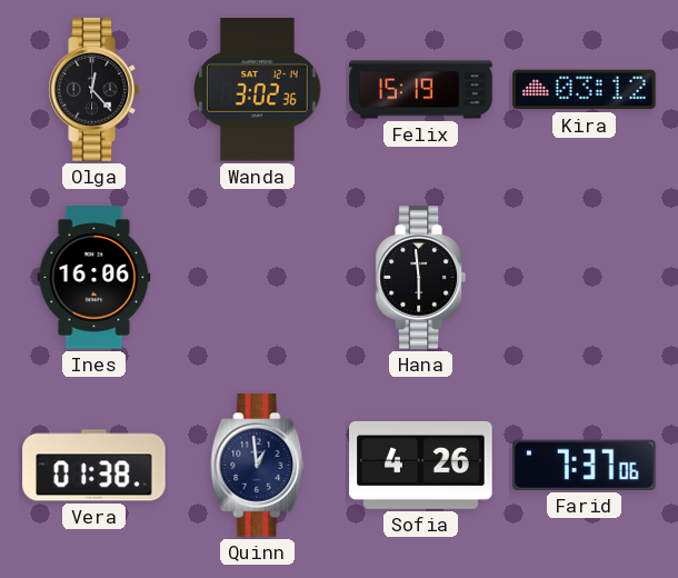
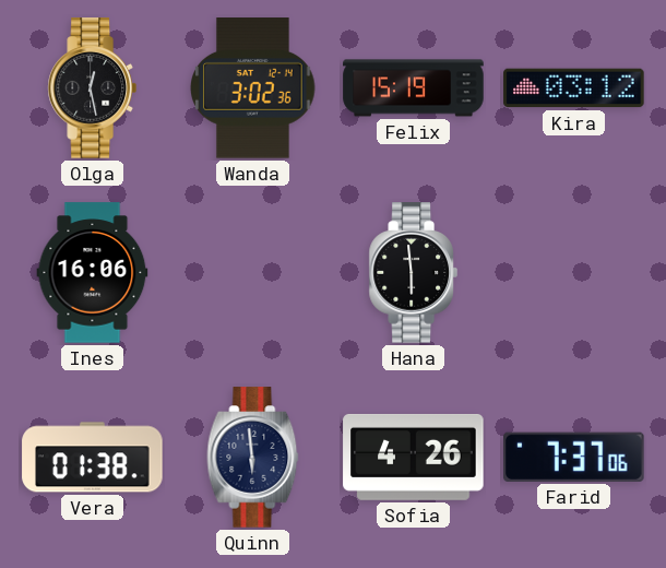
Olga: 12:23 -> 12:28 (92, 88)
Quinn: 12:59 -> 5:59 (253, 458)
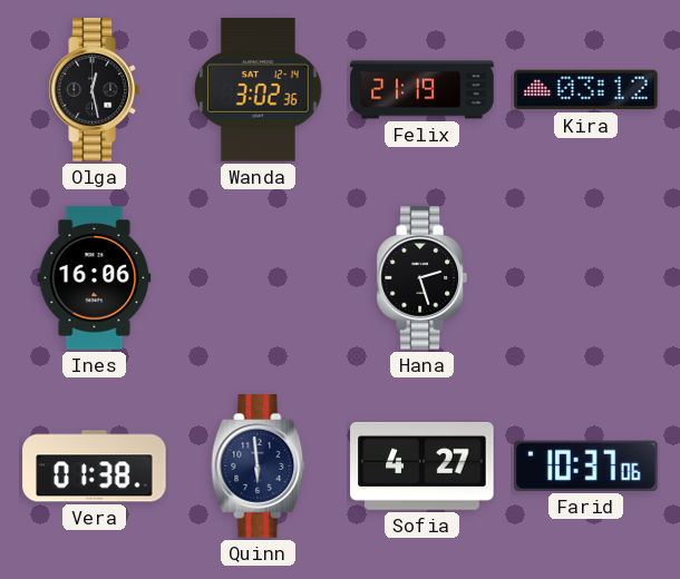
Felix: 15:19 -> 21:19 (422, 90)
Hana: 5:59 -> 2:27 (421, 278)
Sofia: 4:26 -> 4:27 (422, 465)
Farid: 7:37 -> 10:37 (586, 465)
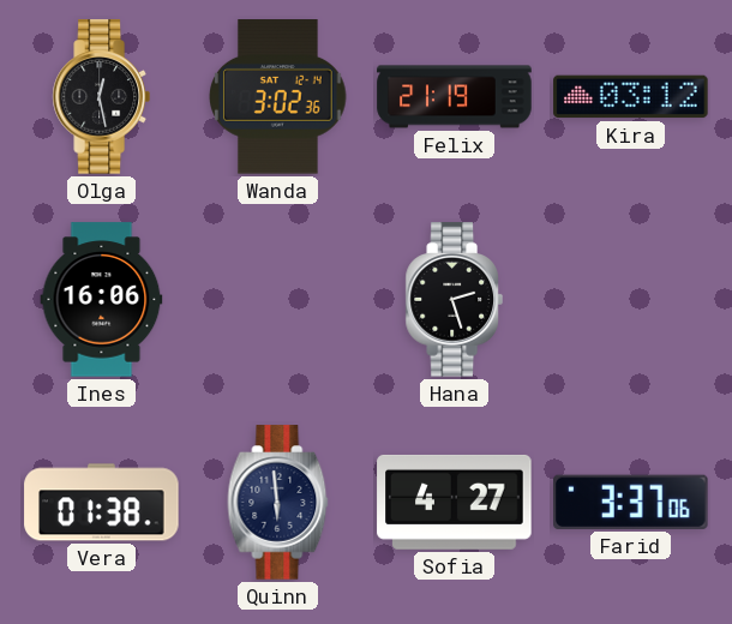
Farid: 10:37 -> 3:37 (631, 502)
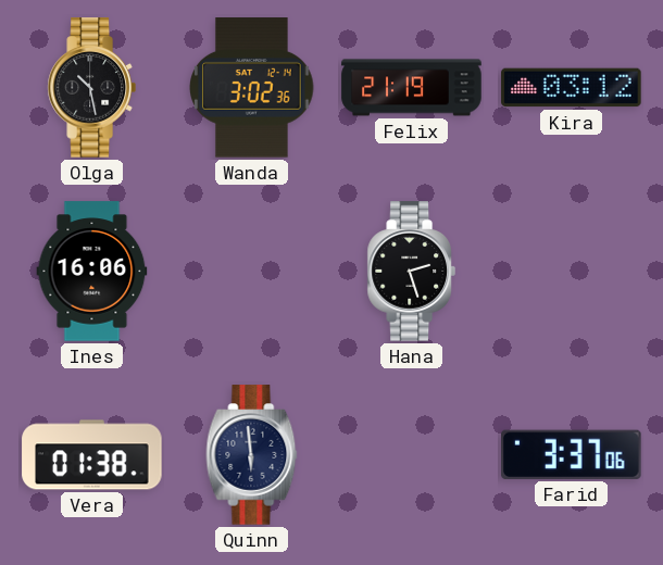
Olga: 12:28 -> 10:28 (91, 88)
Sofia: 4:27 -> none (455, 502)
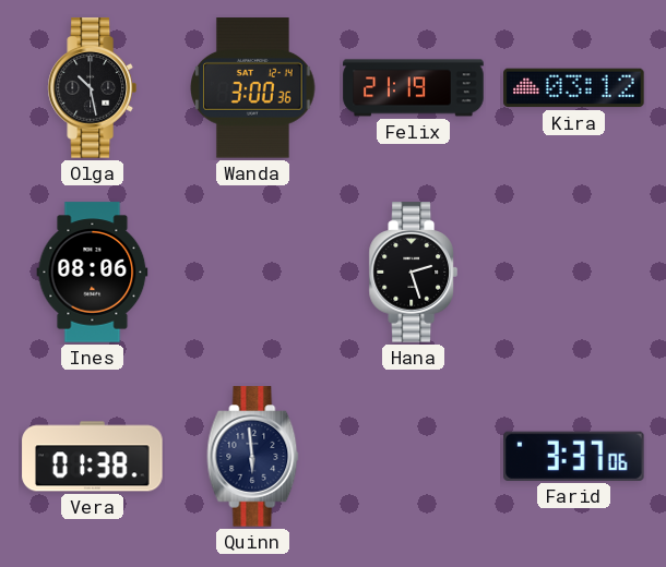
Wanda: 3:02 -> 3:00 (253, 88)
Ines: 16:06 -> 08:06 (93, 273)
